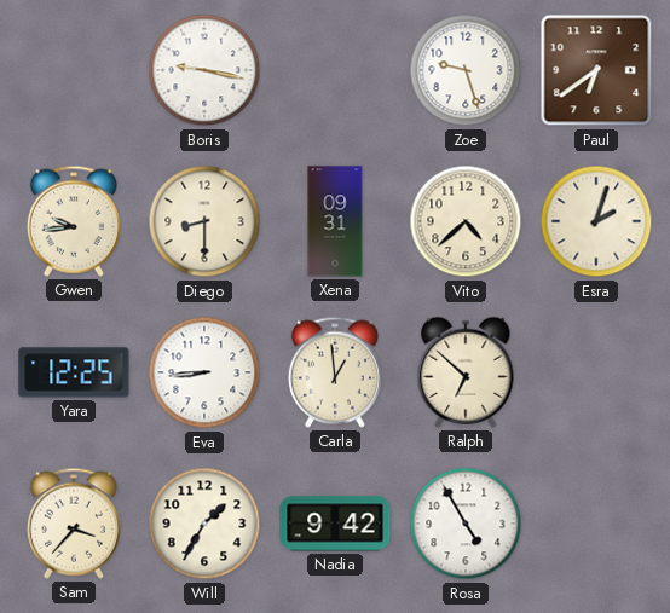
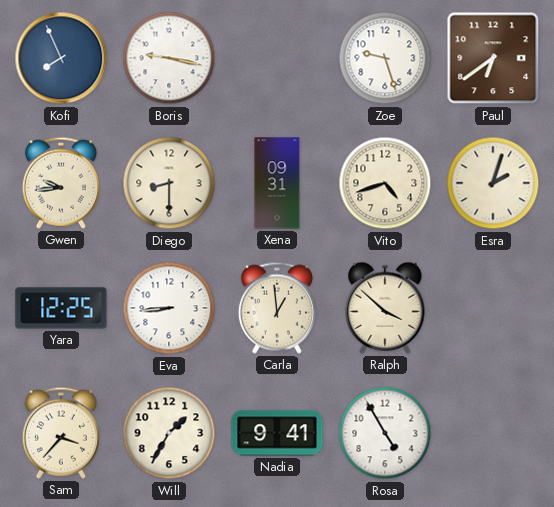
Kofi: none -> 7:56 (61, 58)
Vito: 4:38 -> 4:42 (385, 183)
Ralph: 6:52 -> 3:52 (385, 308)
Nadia: 9:42 -> 9:41 (277, 433)
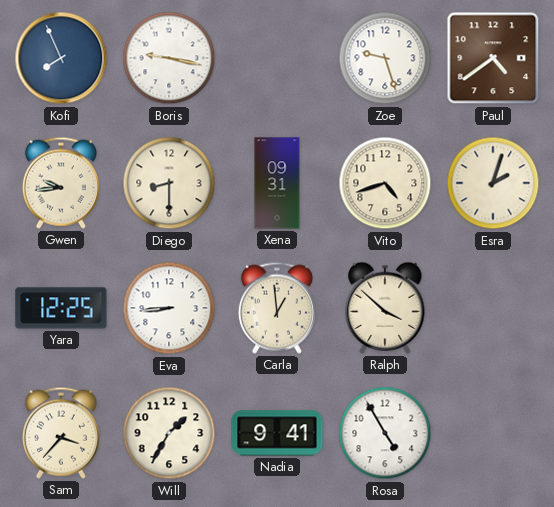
Paul: 6:39 -> 4:39 (493, 58)
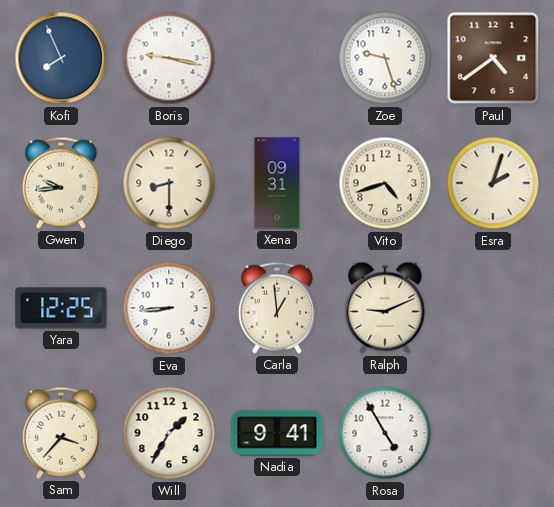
Ralph: 3:52 -> 9:11 (385, 308)
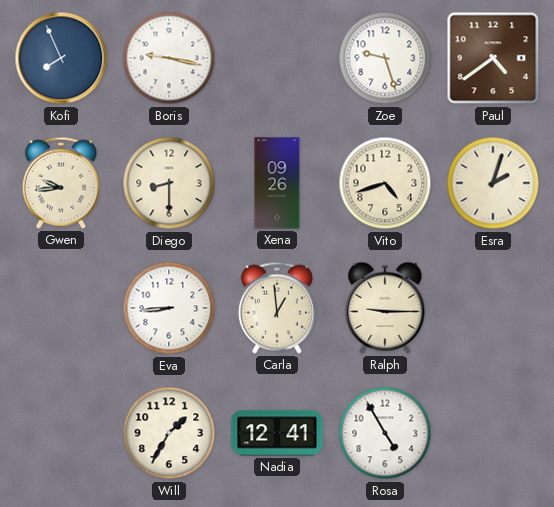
Xena: 09:31 -> 09:26 (277, 183)
Yara: 12:25 -> none (61, 308)
Ralph: 9:11 -> 9:15 (385, 308)
Sam: 3:37 -> none (61, 433)
Nadia: 9:41 -> 12:41 (277, 433)
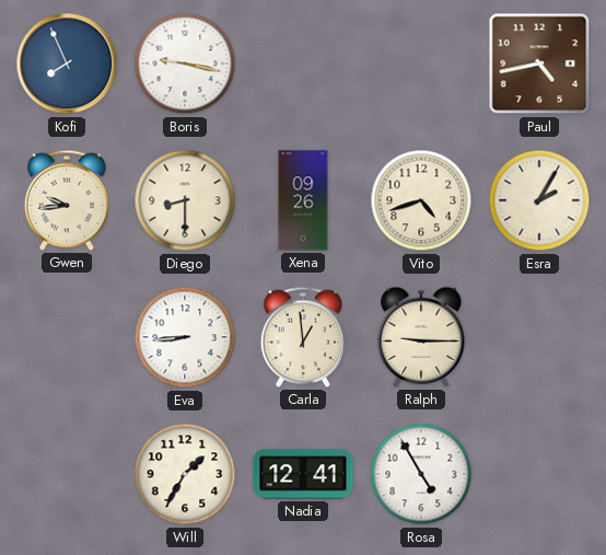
Zoe: 9:27 -> none (385, 58)
Paul: 4:39 -> 4:43 (539, 63)
Esra: 2:03 -> 2:05 (539, 200)
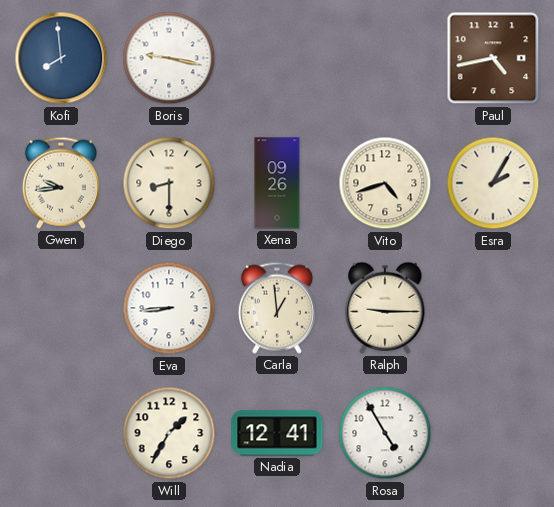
Kofi: 7:56 -> 7:59 (61, 58)
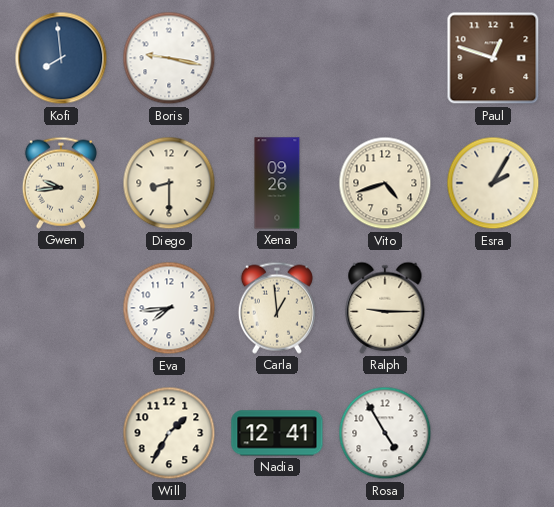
Paul: 4:43 -> 12:48 (493, 58)
Eva: 8:44 -> 7:44 (169, 308)
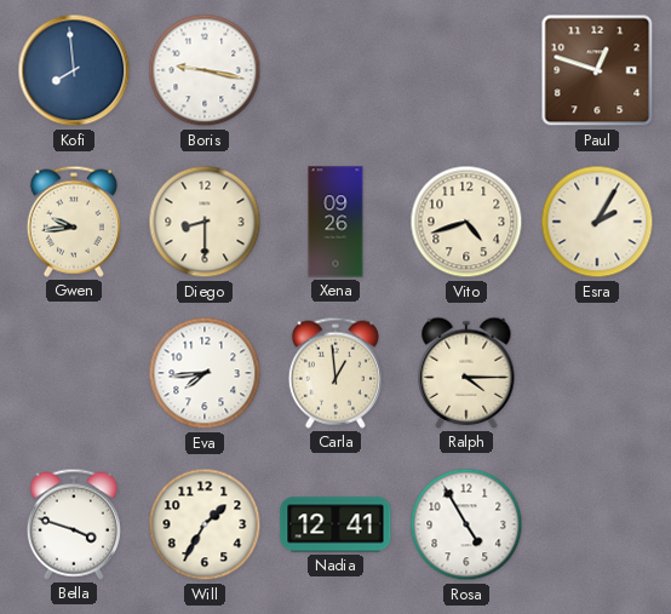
Ralph: 9:15 -> 4:15 (466, 373)
Bella: none -> 3:48 (74, 524)
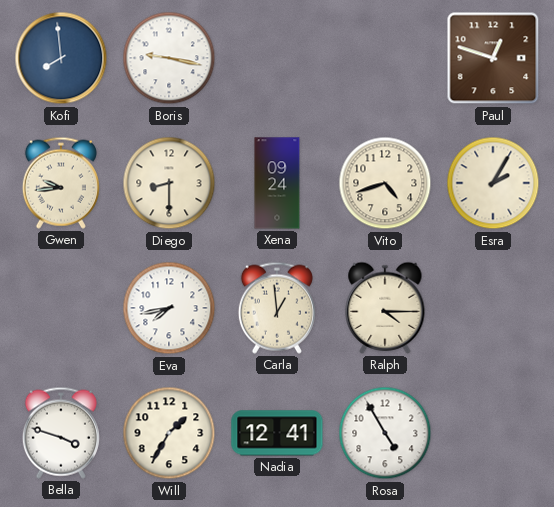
Xena: 09:26 -> 09:24 (277, 183)
Eva: 7:44 -> 7:43 (169, 308)
